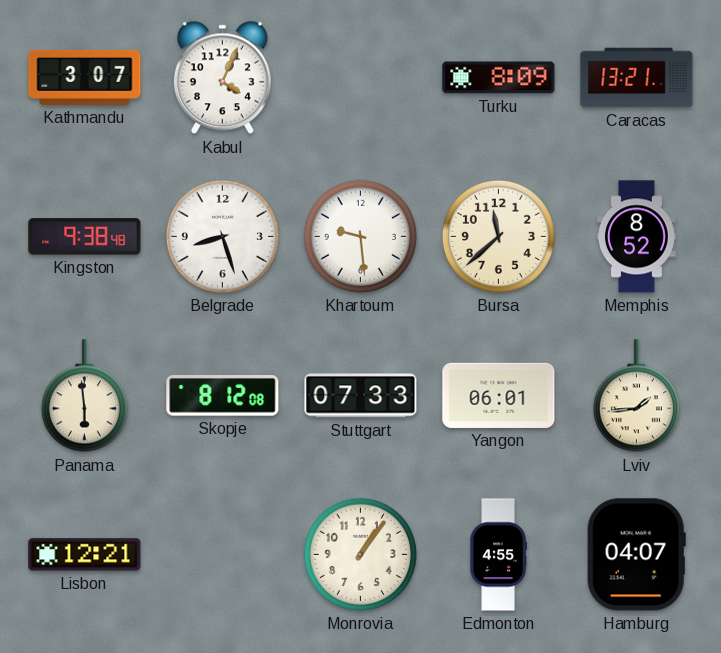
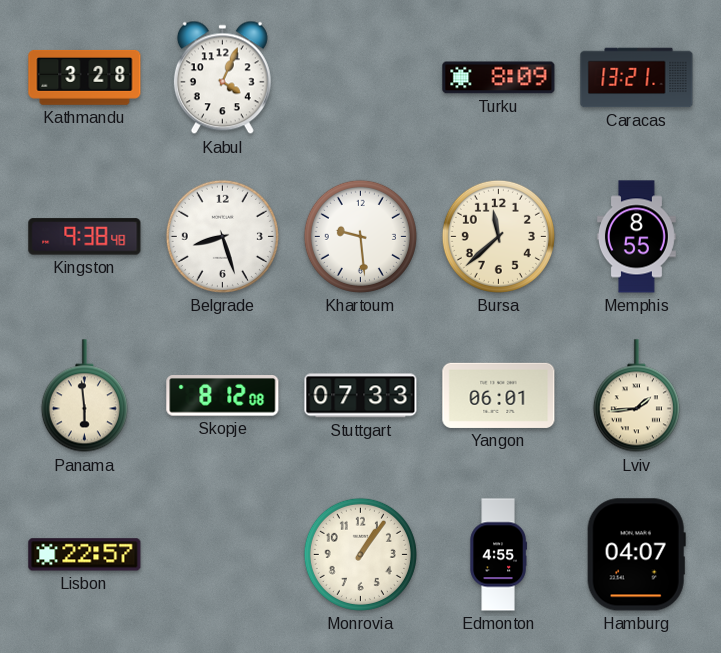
Kathmandu: 3:07 -> 3:28 (85, 77)
Memphis: 8:52 -> 8:55 (636, 237)
Lisbon: 12:21 -> 22:57 (85, 555)
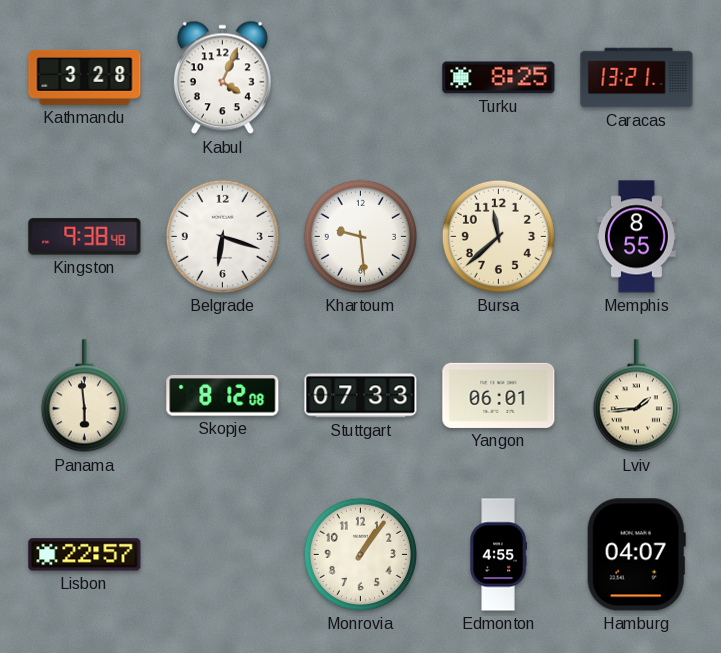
Turku: 8:09 -> 8:25 (499, 78)
Belgrade: 8:27 -> 6:18 (222, 236)
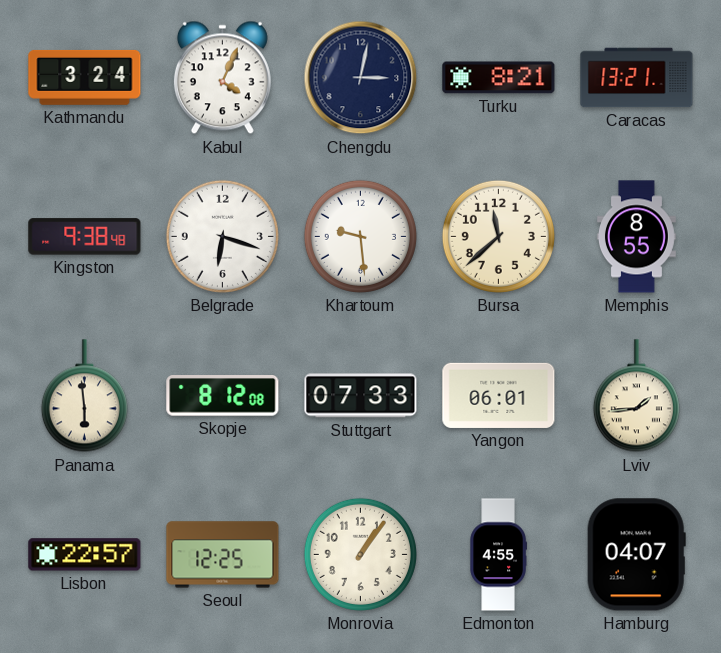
Kathmandu: 3:28 -> 3:24 (85, 77)
Chengdu: none -> 3:02 (361, 78)
Turku: 8:25 -> 8:21 (499, 78)
Seoul: none -> 12:25 (223, 555)
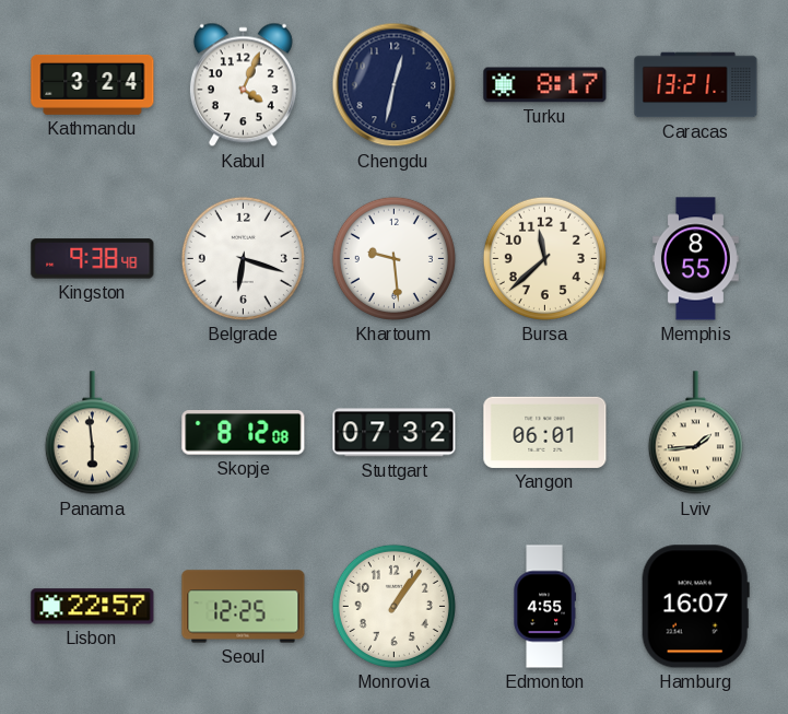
Chengdu: 3:02 -> 12:32 (395, 85)
Turku: 8:21 -> 8:17 (545, 85)
Stuttgart: 07:33 -> 07:32 (395, 433)
Hamburg: 04:07 -> 16:07 (695, 607)
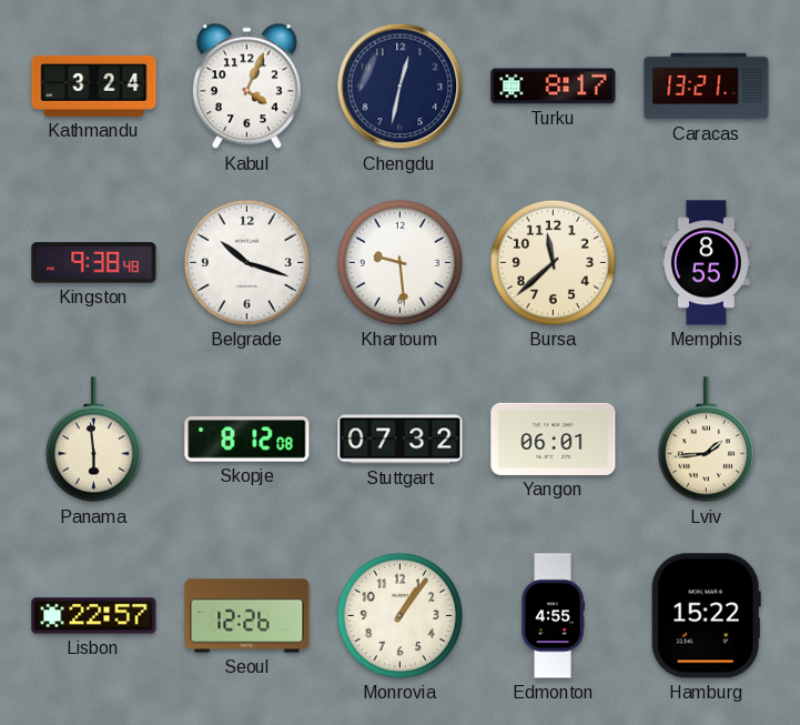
Belgrade: 6:18 -> 10:18 (246, 262)
Seoul: 12:25 -> 12:26 (247, 616)
Hamburg: 16:07 -> 15:22 (706, 616)
